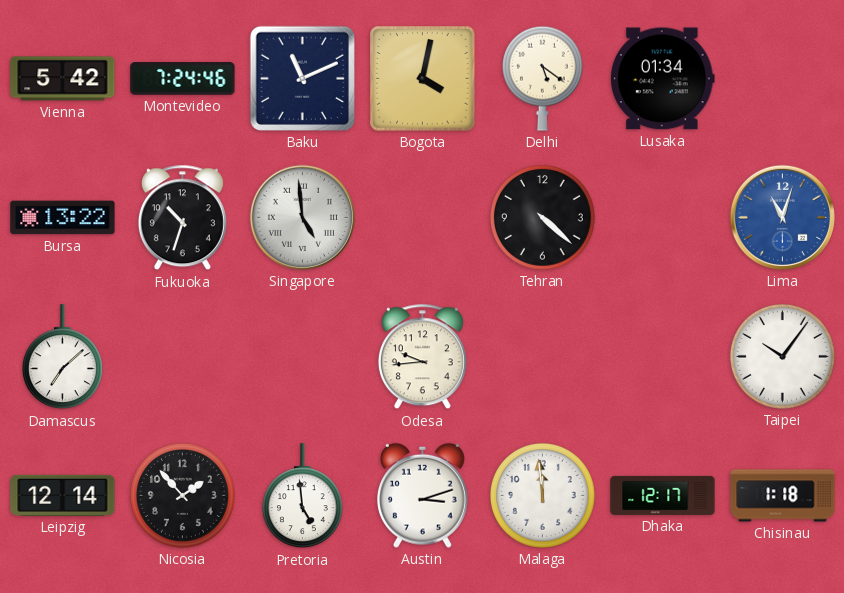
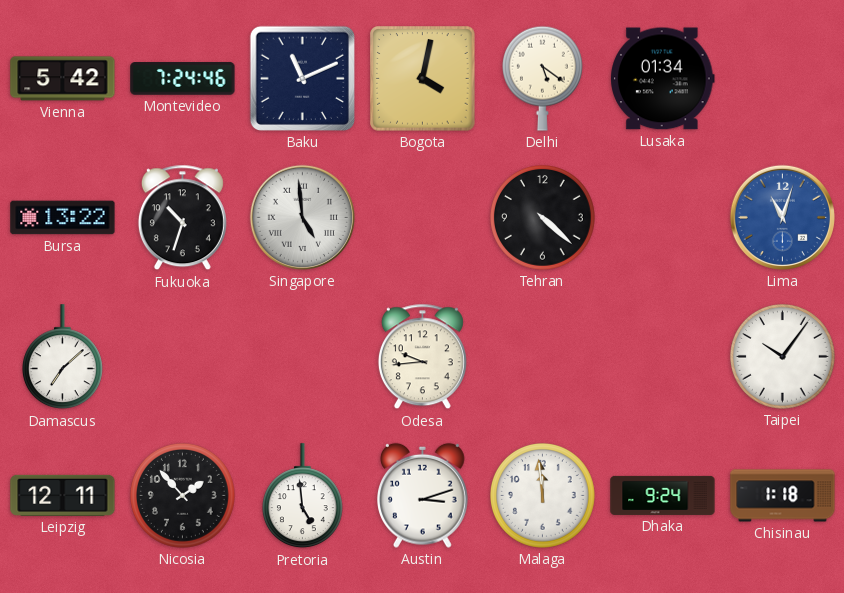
Leipzig: 12:14 -> 12:11 (63, 495)
Dhaka: 12:17 -> 9:24 (663, 495)
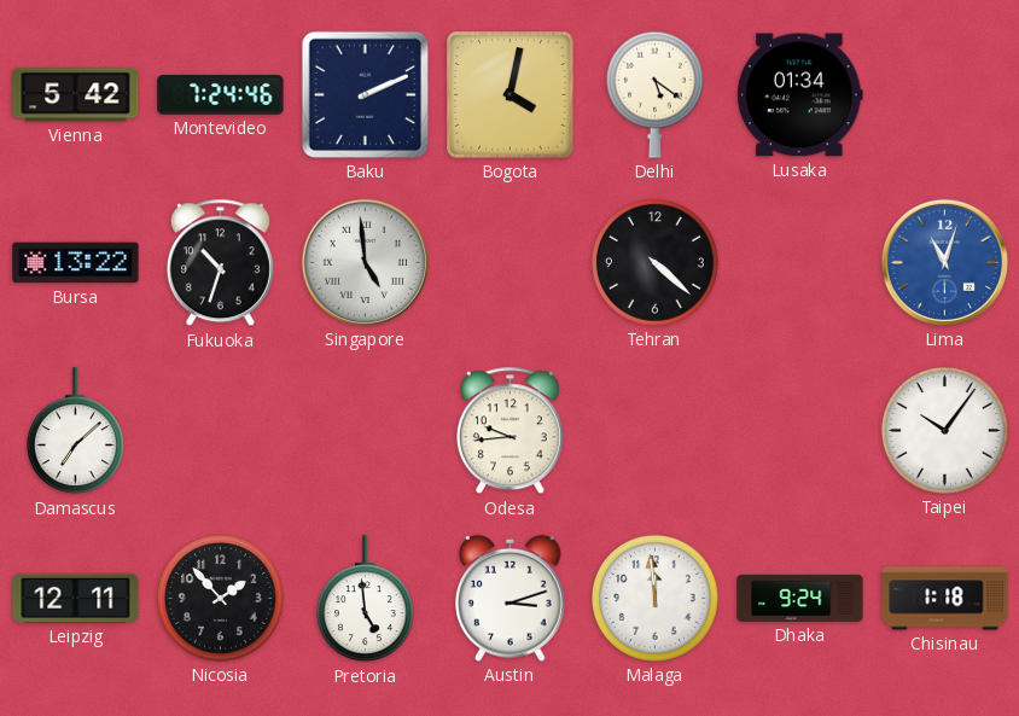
Baku: 11:11 -> 2:11 (365, 94)
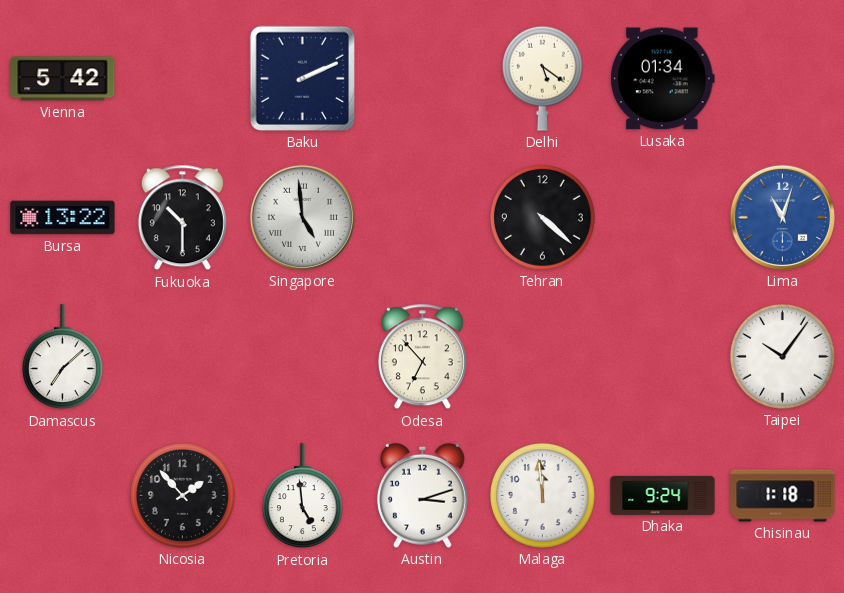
Montevideo: 7:24 -> none (221, 95)
Bogota: 4:02 -> none (511, 95)
Fukuoka: 10:33 -> 10:30 (182, 218)
Odesa: 9:44 -> 6:53 (422, 357)
Leipzig: 12:11 -> none (76, 598)
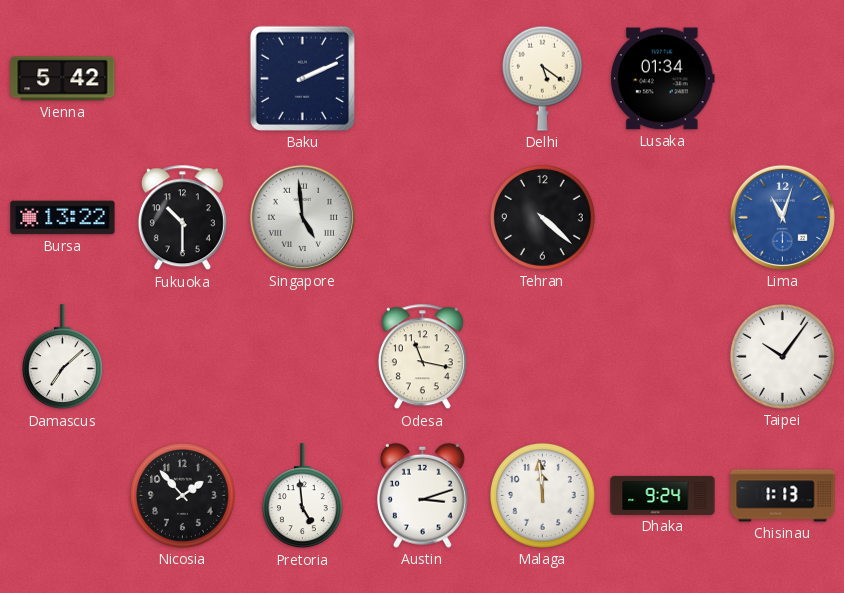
Odesa: 6:53 -> 11:17 (422, 357)
Chisinau: 1:18 -> 1:13 (783, 496)
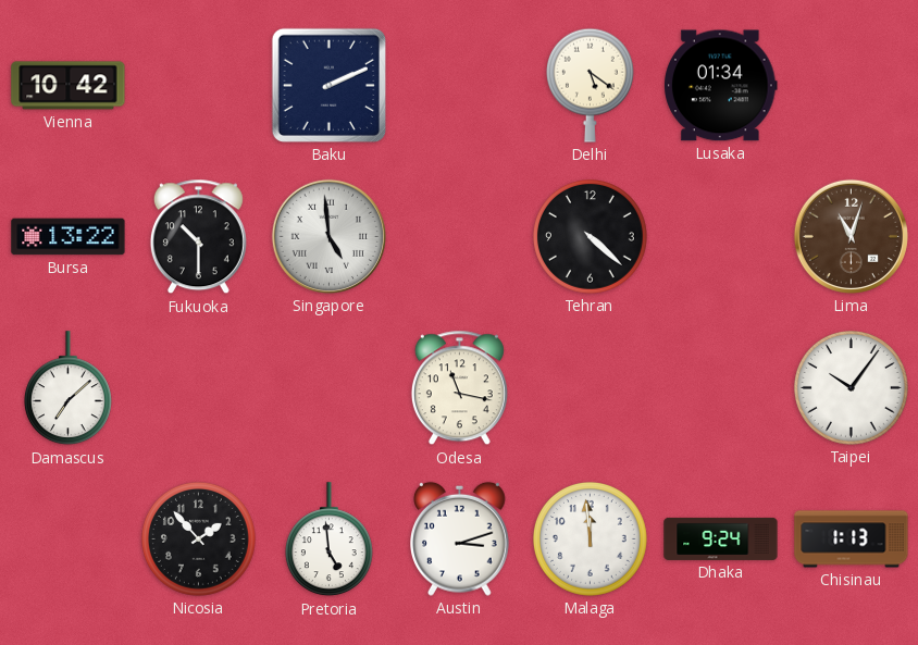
Vienna: 5:42 -> 10:42 (69, 86)
Lima dial: blue -> brown (851, 236)
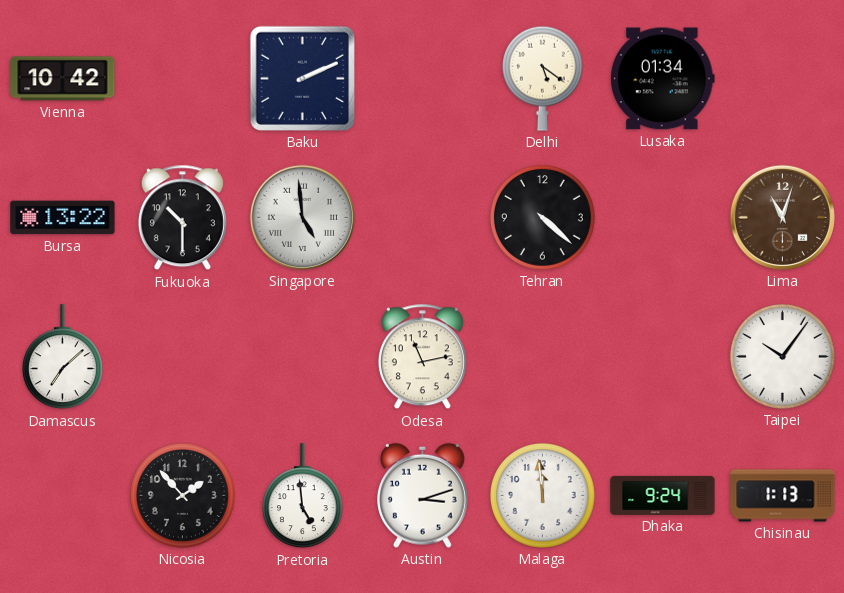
Odesa: 11:17 -> 11:13 (422, 357)
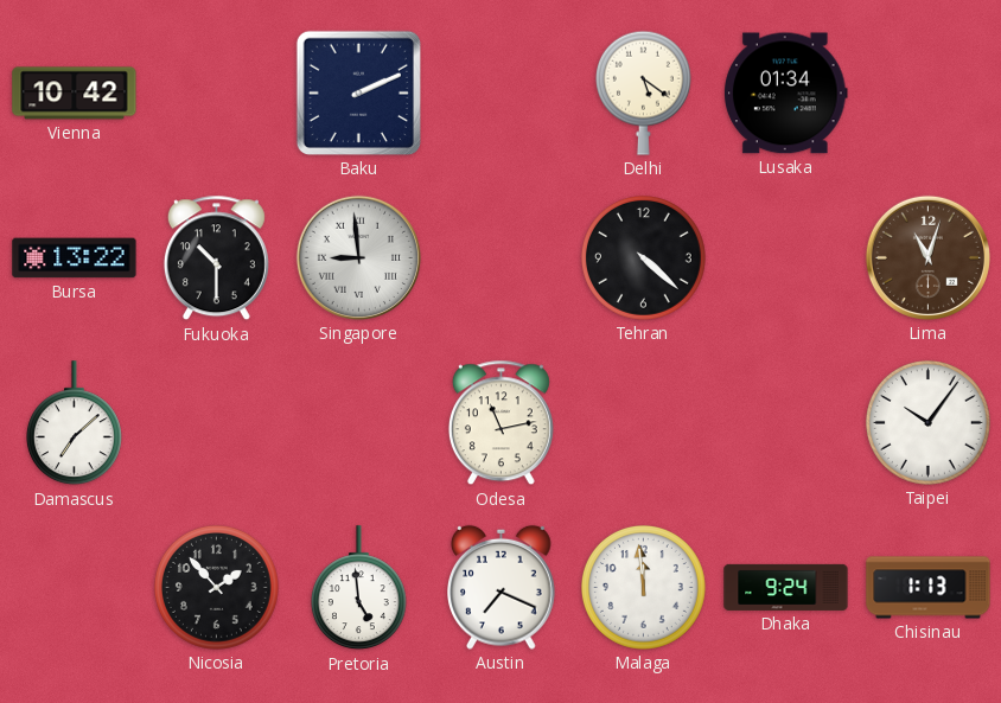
Singapore: 4:59 -> 8:59 (358, 257)
Austin: 3:12 -> 7:19 (502, 587)
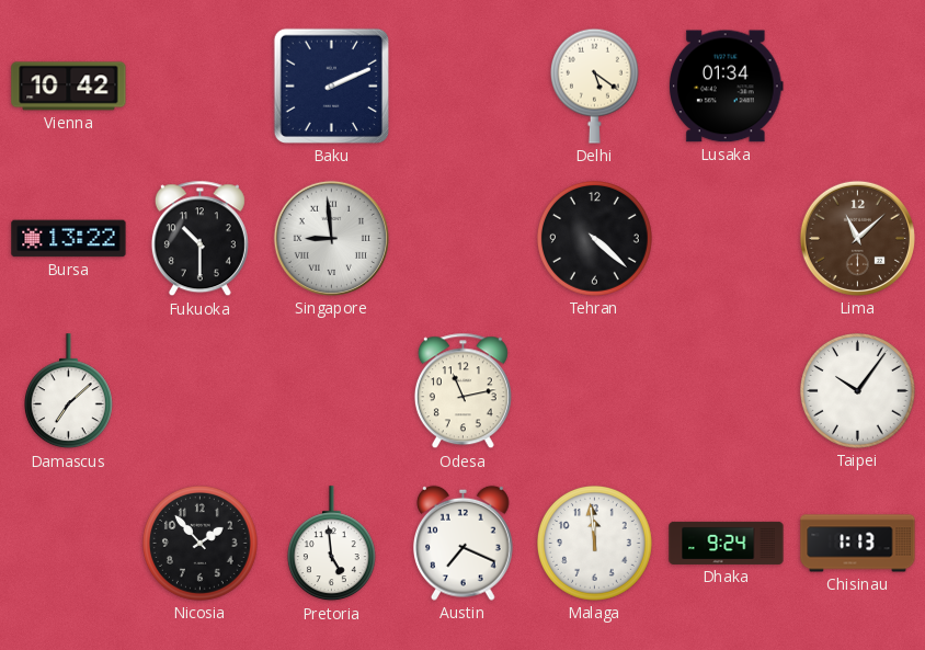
Lima: 11:03 -> 11:08 (857, 238)
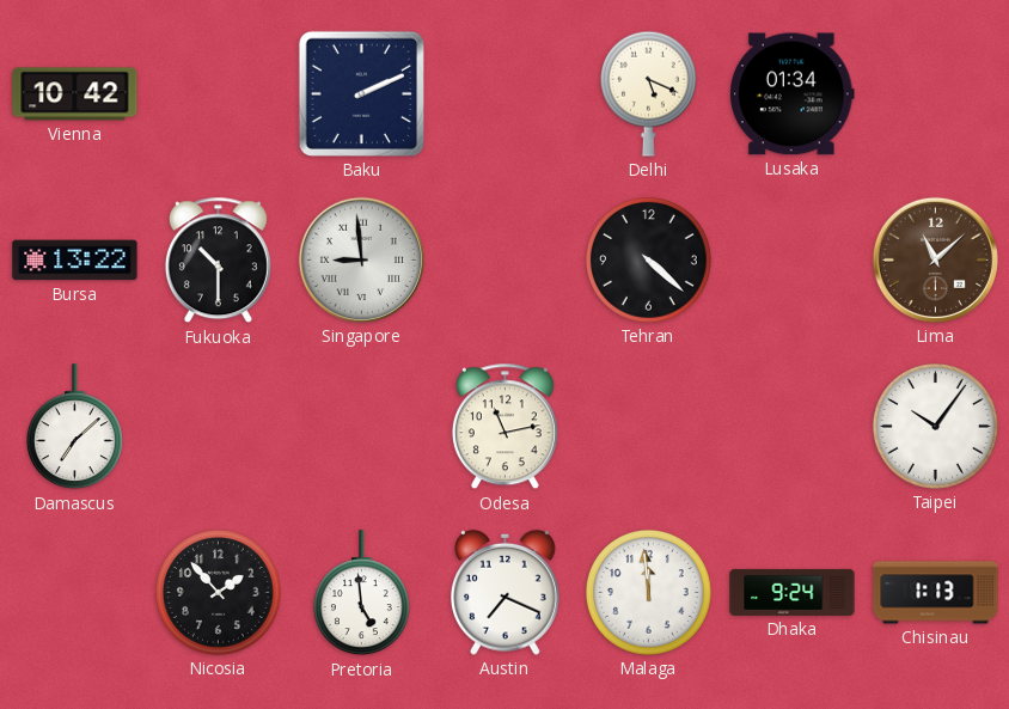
Delhi: 5:21 -> 5:19 (648, 93)
